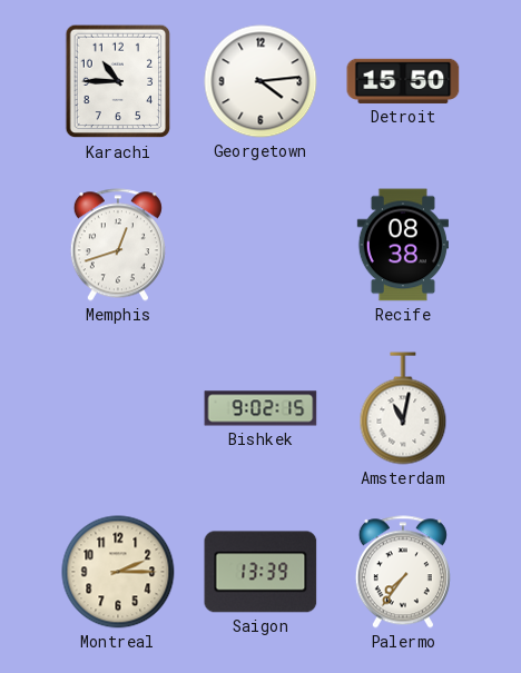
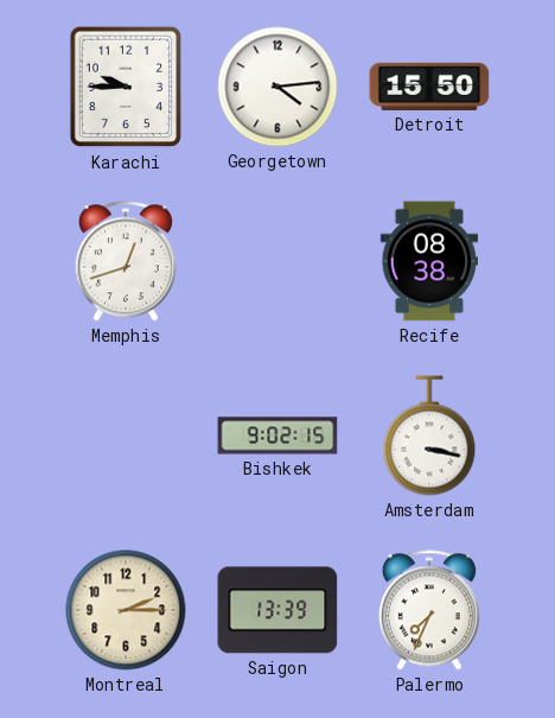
Karachi: 10:45 -> 9:45 (126, 87)
Amsterdam: 11:02 -> 3:17 (429, 436)
Palermo: 7:36 -> 7:34 (429, 610)
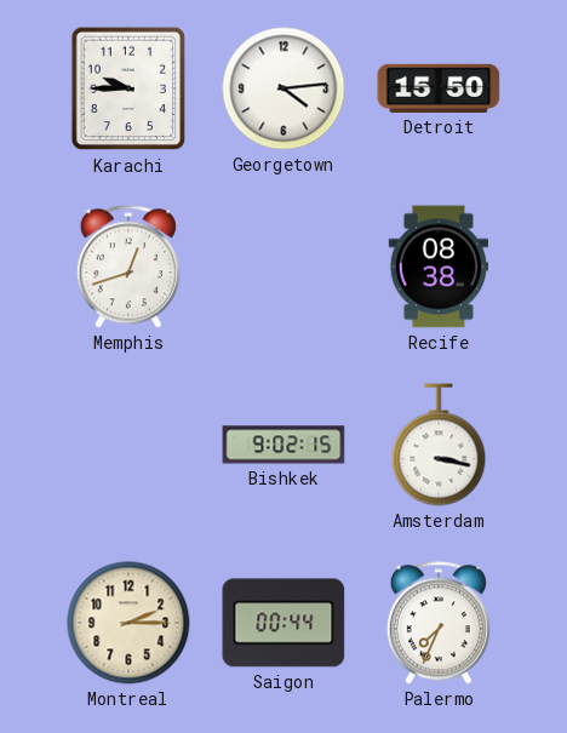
Saigon: 13:39 -> 00:44 (283, 623)
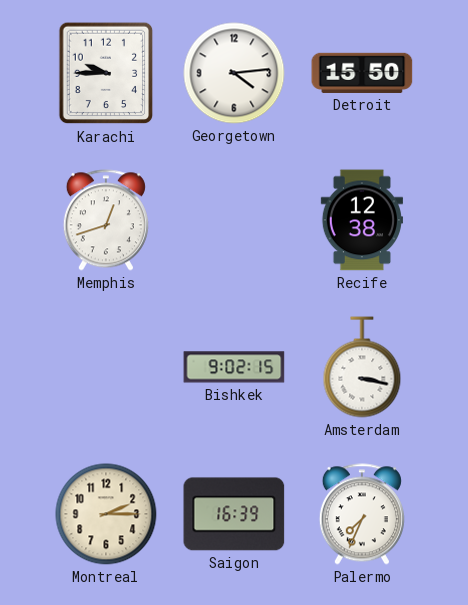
Recife: 08:38 -> 12:38 (362, 220)
Saigon: 00:44 -> 16:39 (234, 514)
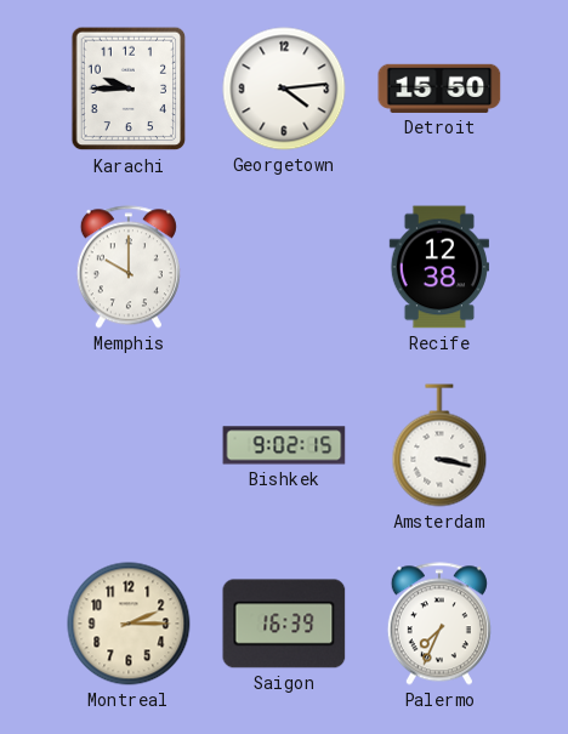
Memphis: 12:42 -> 10:00 (129, 267)
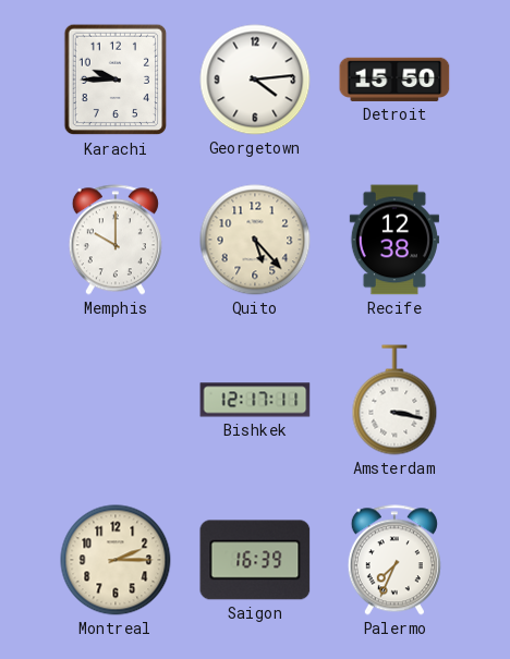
Quito: none -> 5:23 (255, 240)
Bishkek: 9:02 -> 12:17 (255, 400)
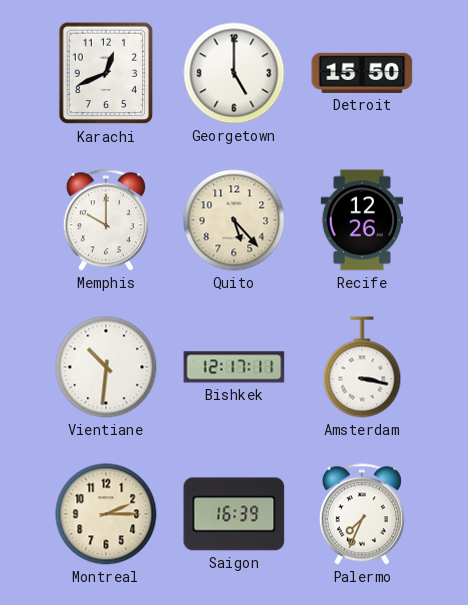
Karachi: 9:45 -> 12:41 (106, 73)
Georgetown: 4:14 -> 5:00 (234, 73)
Recife: 12:38 -> 12:26 (362, 220)
Vientiane: none -> 10:31 (106, 367)
